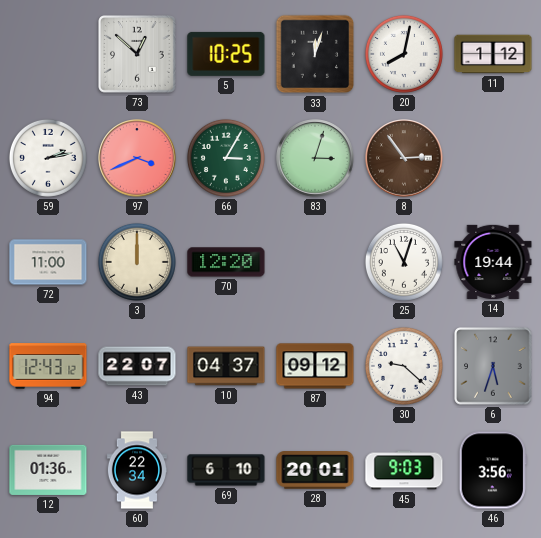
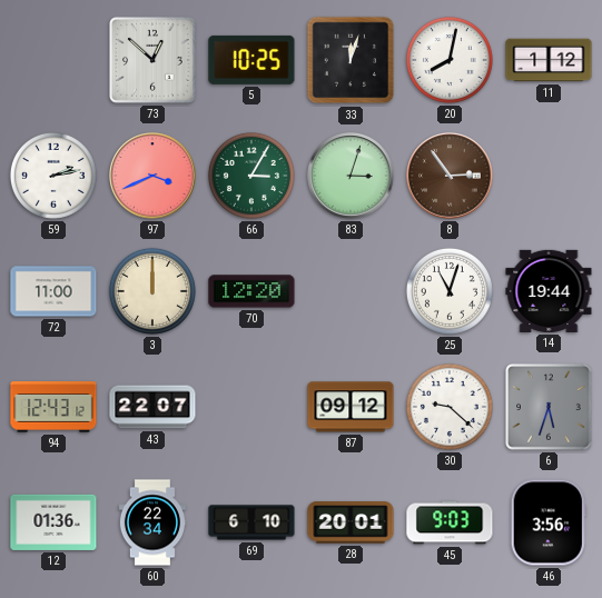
10: 04:37 -> none (226, 366)
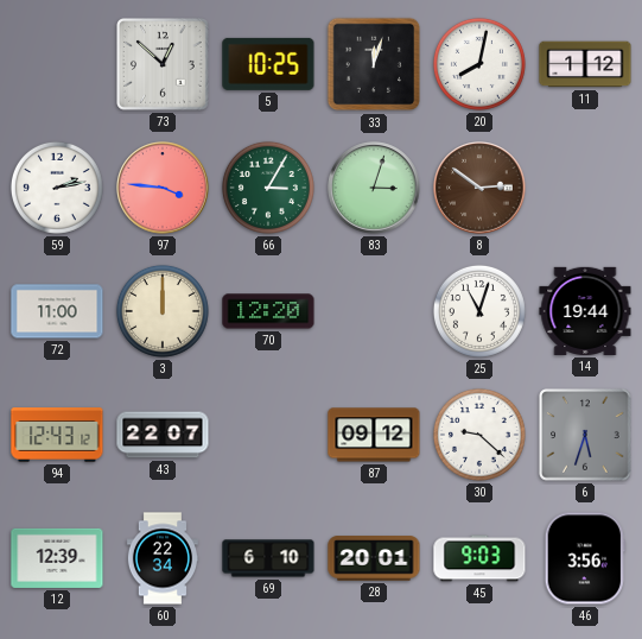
97: 3:41 -> 3:46 (163, 188)
8: 2:54 -> 2:51 (479, 188)
12: 01:36 -> 12:39 (57, 558)
